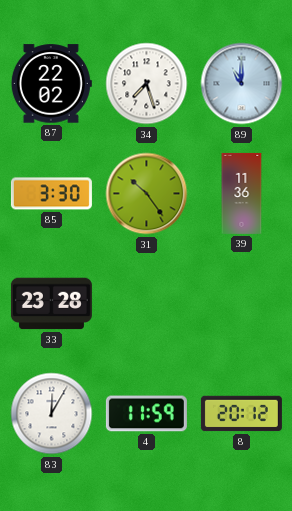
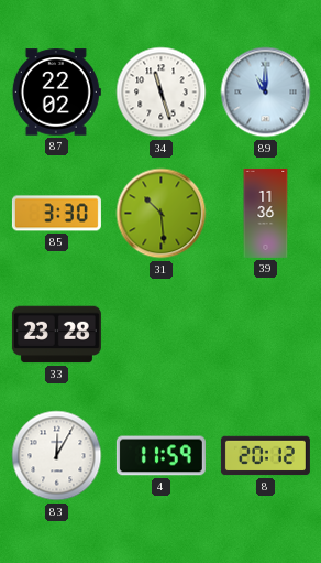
34: 7:27 -> 11:27 (162, 93)
31: 10:24 -> 10:29 (162, 214)
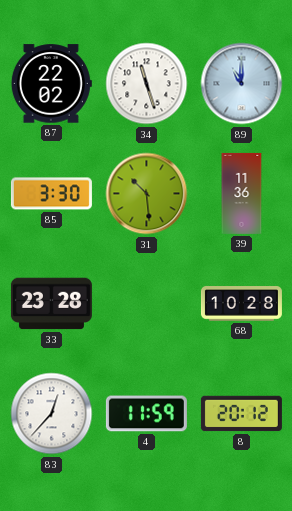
68: none -> 10:28 (241, 304)
83: 12:05 -> 12:37 (52, 414)
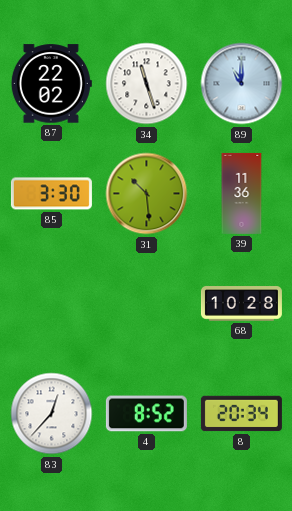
33: 23:28 -> none (51, 304)
4: 11:59 -> 8:52 (146, 414)
8: 20:12 -> 20:34 (241, 414)
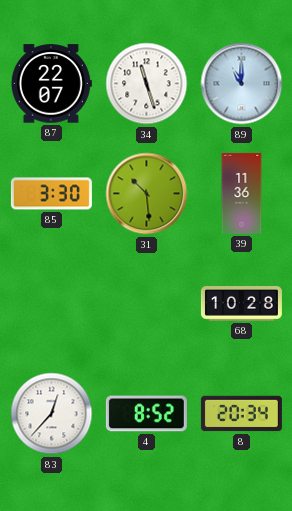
87: 22:02 -> 22:07 (51, 84)
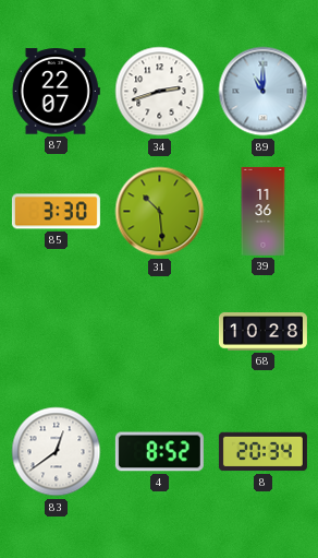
34: 11:27 -> 2:42 (160, 92)
83: 12:37 -> 12:39 (57, 452)
